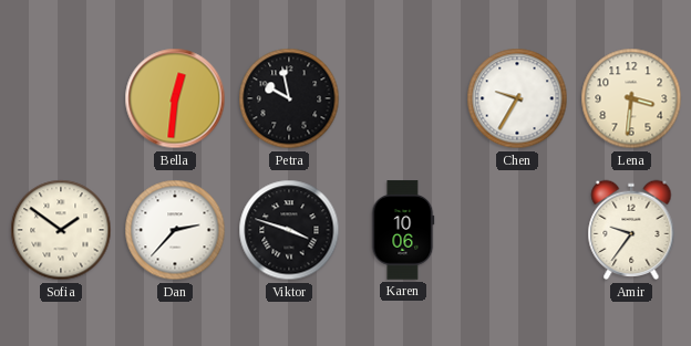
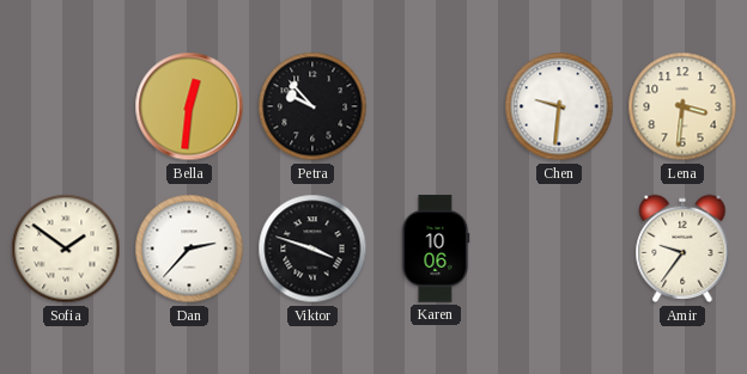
Petra: 9:58 -> 9:53 (312, 106)
Chen: 9:35 -> 9:31 (559, 106)
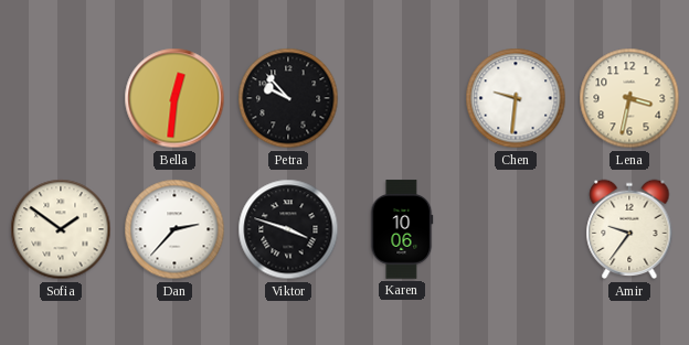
Lena: 3:31 -> 3:32 (629, 98)
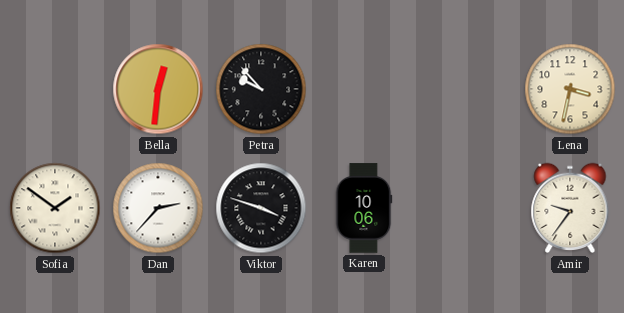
Chen: 9:31 -> none (516, 98)
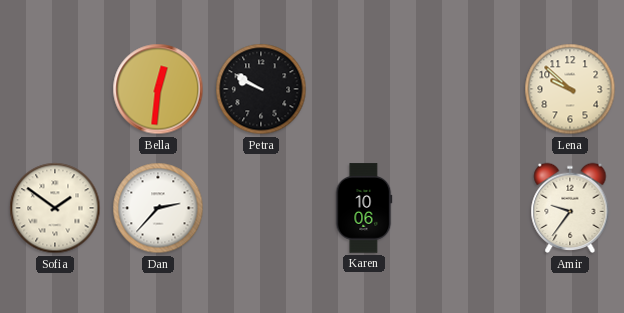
Petra: 9:53 -> 9:50 (261, 89)
Lena: 3:32 -> 9:52 (570, 89)
Viktor: 3:48 -> none (261, 208)
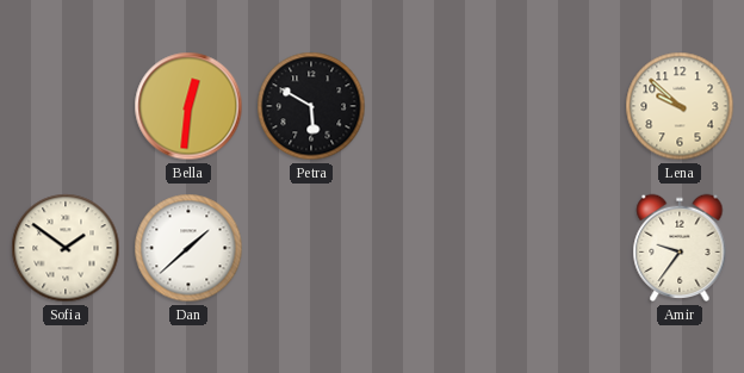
Petra: 9:50 -> 5:50 (311, 106)
Dan: 2:37 -> 1:38 (188, 248)
Karen: 10:06 -> none (364, 208)
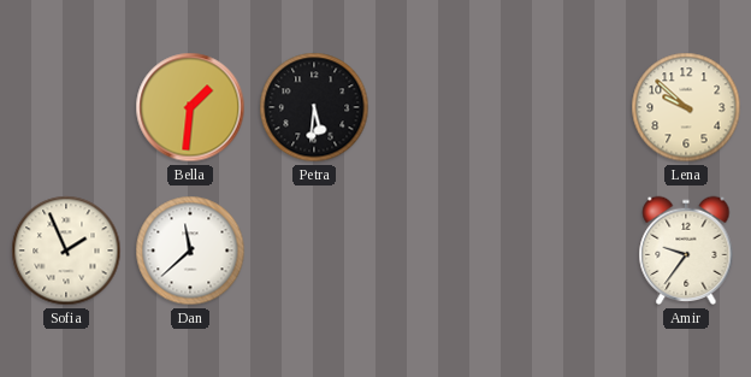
Bella: 12:31 -> 1:31 (190, 107)
Petra: 5:50 -> 5:31 (314, 107)
Sofia: 1:51 -> 1:56 (66, 251)
Dan: 1:38 -> 11:38 (190, 251)
